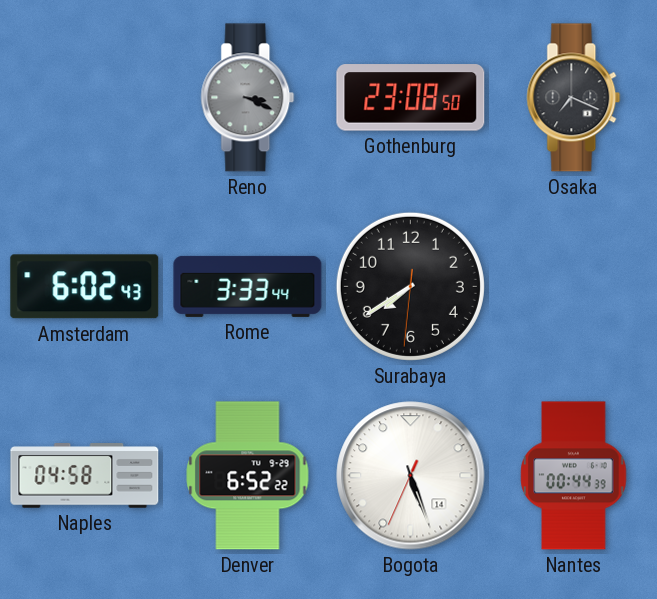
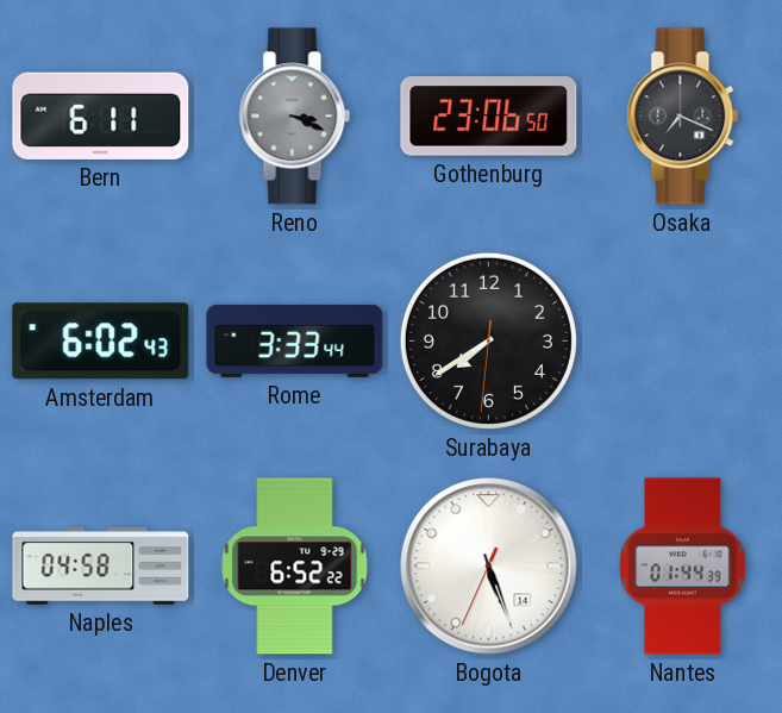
Bern: none -> 6:11 (101, 115)
Gothenburg: 23:08 -> 23:06 (489, 117)
Nantes: 00:44 -> 01:44 (683, 567)
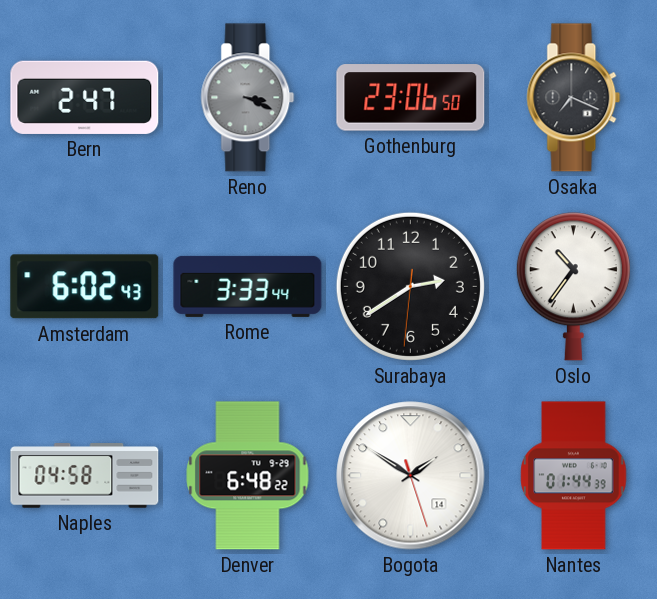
Bern: 6:11 -> 2:47 (85, 97)
Surabaya: 7:39 -> 2:39 (410, 286)
Oslo: none -> 10:36 (573, 287)
Denver: 6:52 -> 6:48 (248, 476)
Bogota: 5:26 -> 1:50 (411, 476)
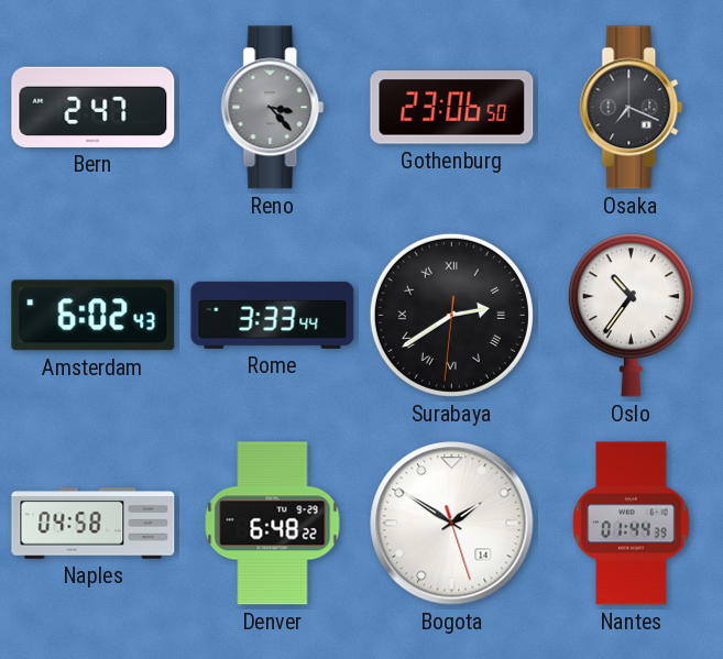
Reno: 3:19 -> 3:23 (273, 108)
Surabaya numerals: Arabic -> Roman (451, 315)
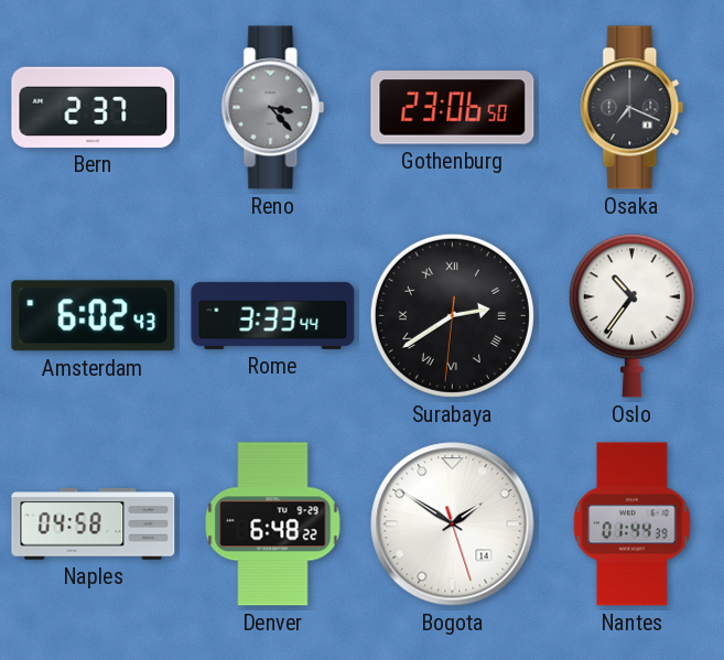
Bern: 2:47 -> 2:37 (94, 107)
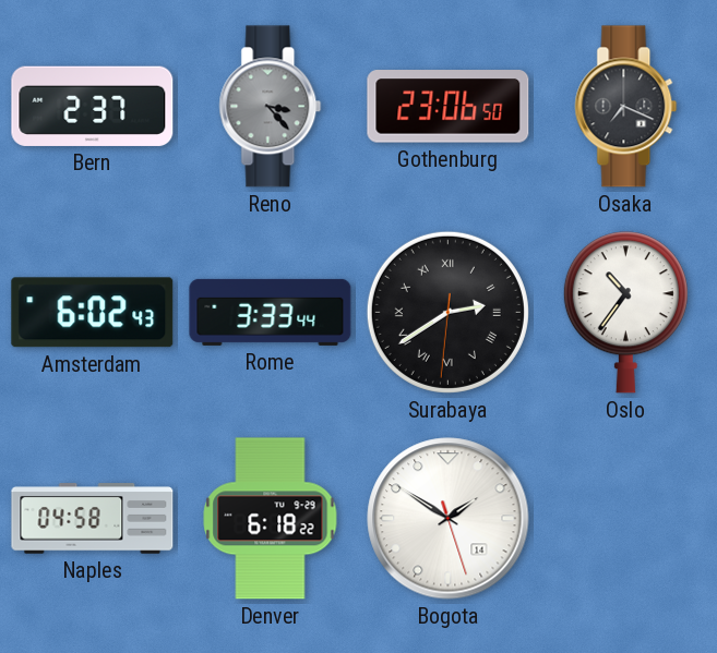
Denver: 6:48 -> 6:18 (271, 519)
Nantes: 01:44 -> none (633, 524)
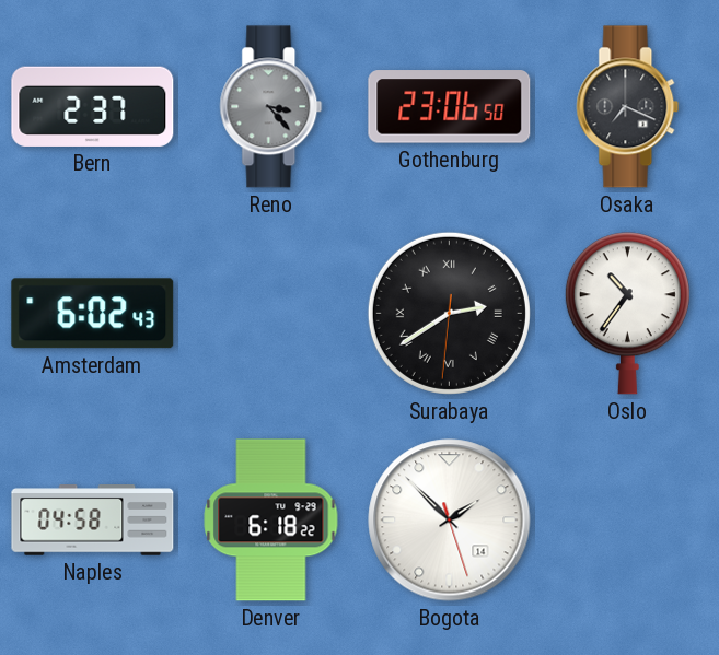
Rome: 3:33 -> none (271, 312)
Bogota: 1:50 -> 1:52 (450, 521)
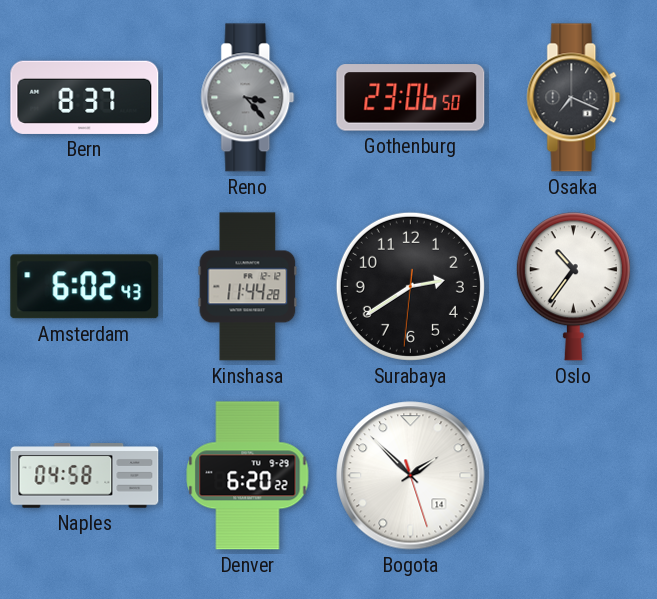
Bern: 2:37 -> 8:37 (85, 97)
Kinshasa: none -> 11:44 (248, 287)
Surabaya numerals: Roman -> Arabic (410, 286)
Denver: 6:18 -> 6:20 (248, 476)
